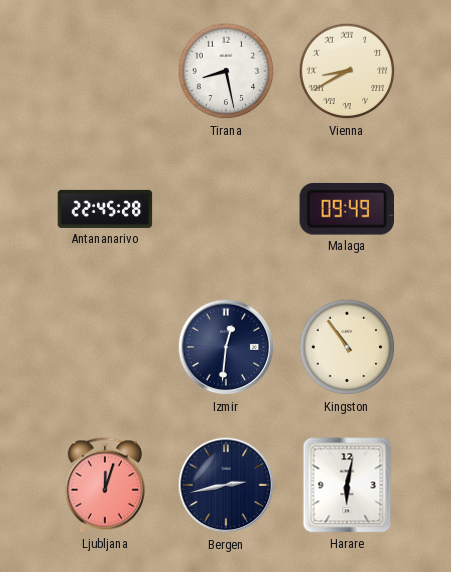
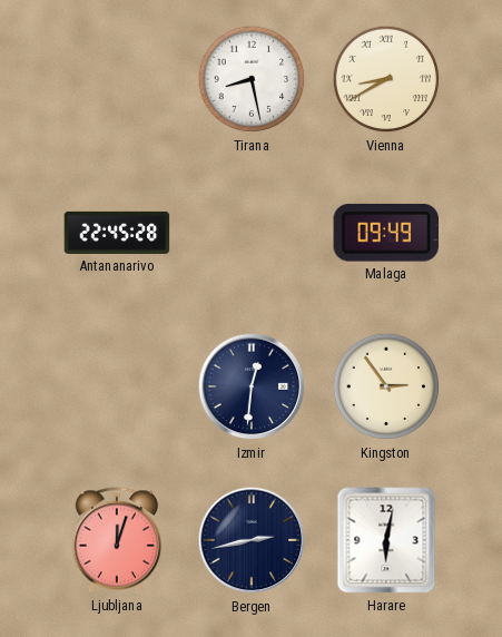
Kingston: 10:54 -> 2:54 (386, 386)
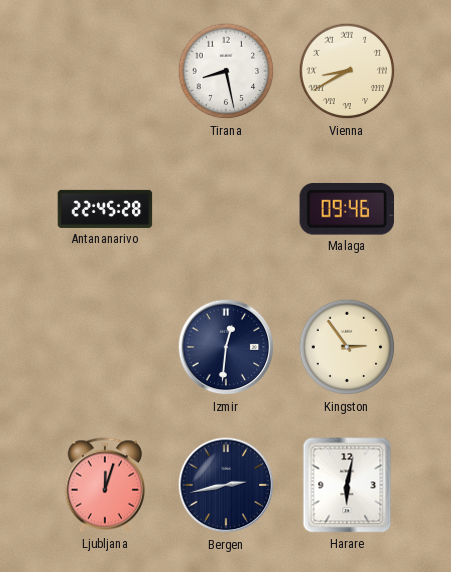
Malaga: 09:49 -> 09:46 (347, 209)
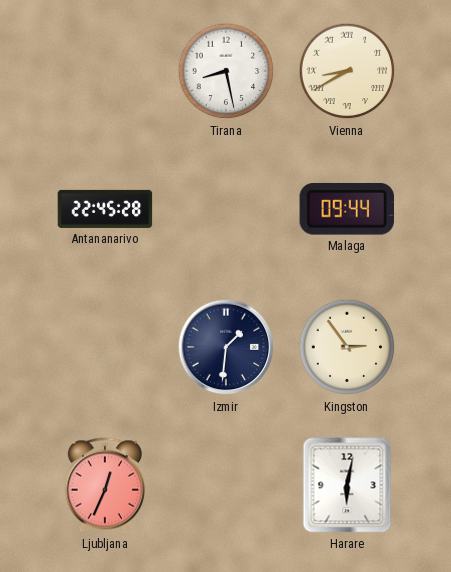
Malaga: 09:46 -> 09:44 (347, 209)
Izmir: 12:31 -> 1:31 (226, 347)
Ljubljana: 12:03 -> 12:34 (105, 485)
Bergen: 2:43 -> none (226, 485)
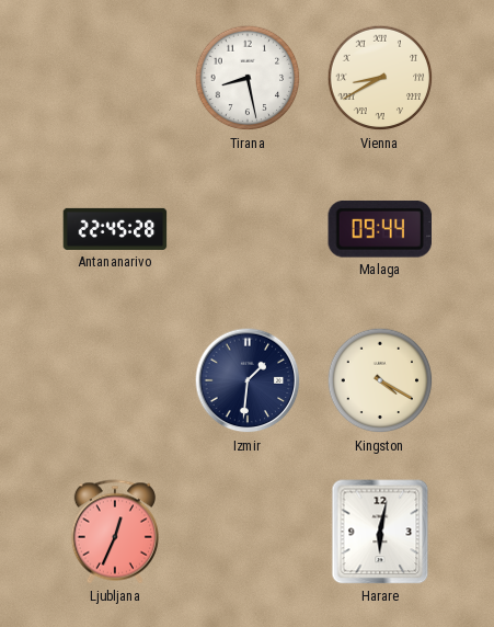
Kingston: 2:54 -> 4:20 (380, 380)
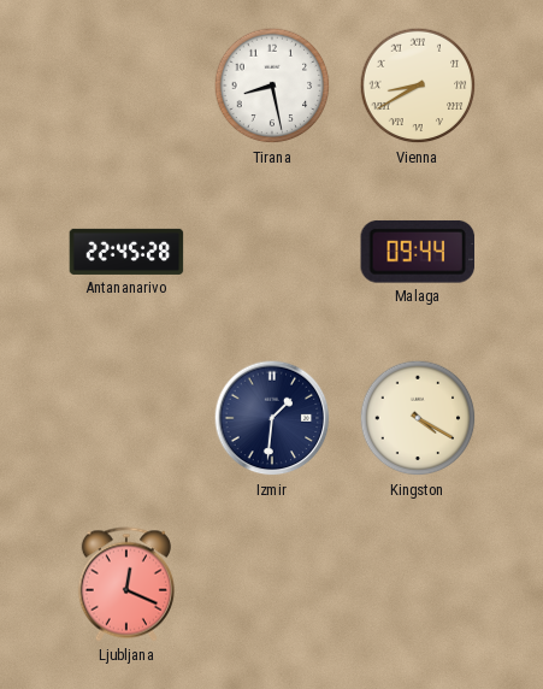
Ljubljana: 12:34 -> 12:19 (126, 584)
Harare: 6:02 -> none (380, 532)
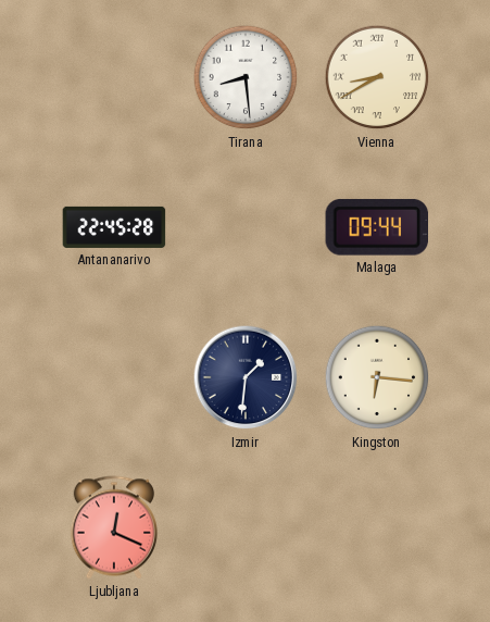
Tirana: 8:28 -> 8:29 (246, 77)
Kingston: 4:20 -> 6:16 (377, 377)
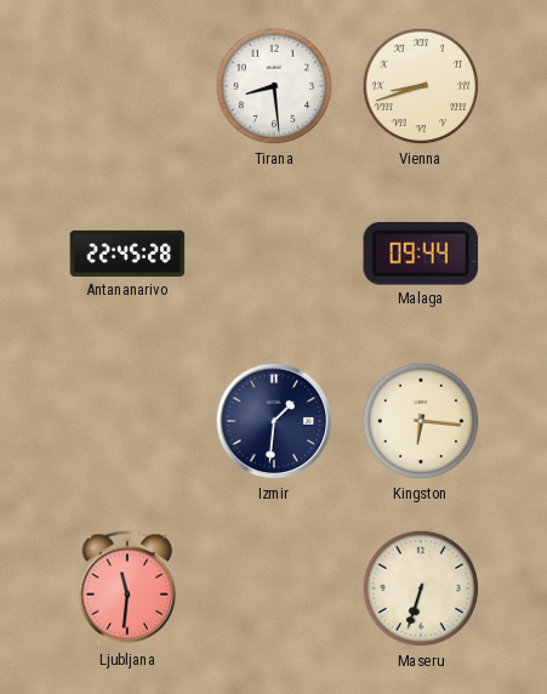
Vienna: 8:40 -> 8:42 (421, 86)
Ljubljana: 12:19 -> 11:31 (127, 588)
Maseru: none -> 6:33 (421, 588)
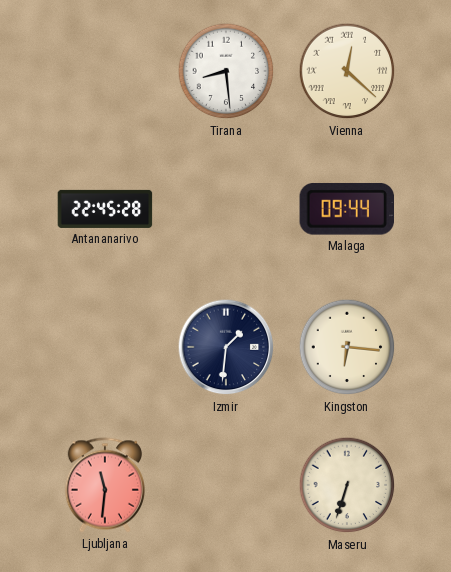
Vienna: 8:42 -> 12:22 (347, 71)
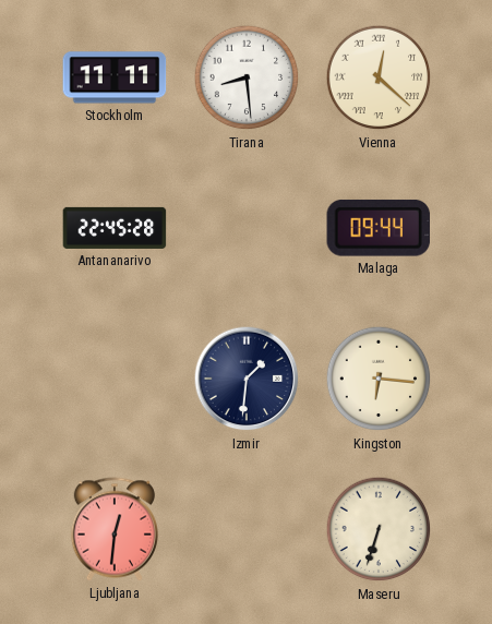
Stockholm: none -> 11:11 (115, 77)
Ljubljana: 11:31 -> 12:31 (115, 529)
